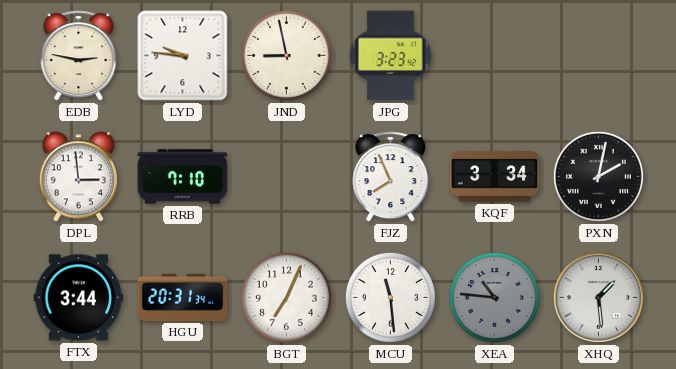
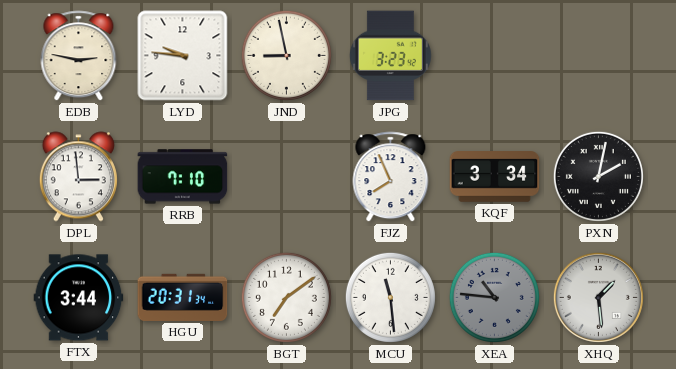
BGT: 7:04 -> 7:09 (286, 297)
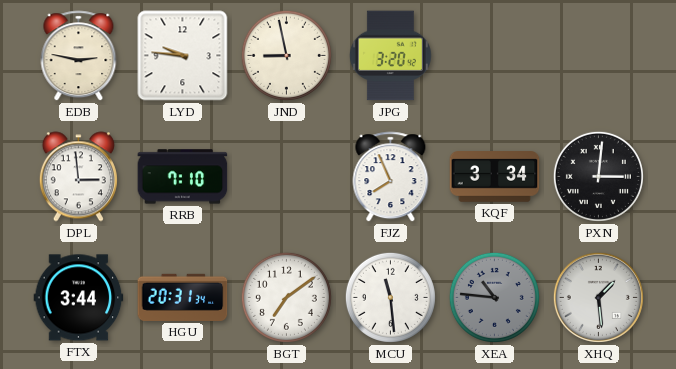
JPG: 3:23 -> 3:20 (390, 56)
PXN: 2:02 -> 3:01 (598, 176)
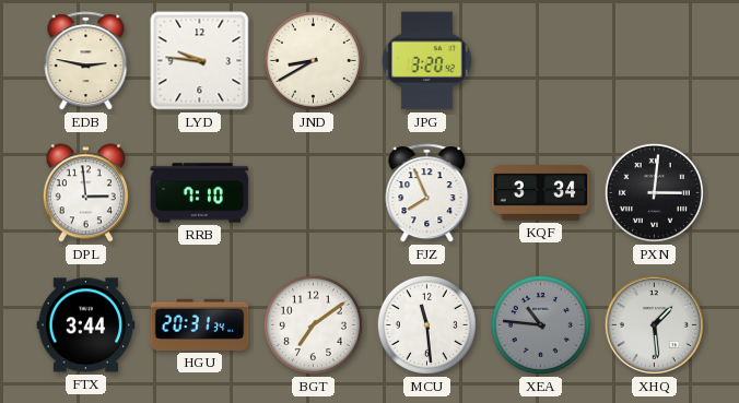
JND: 8:58 -> 8:40 (313, 60)
